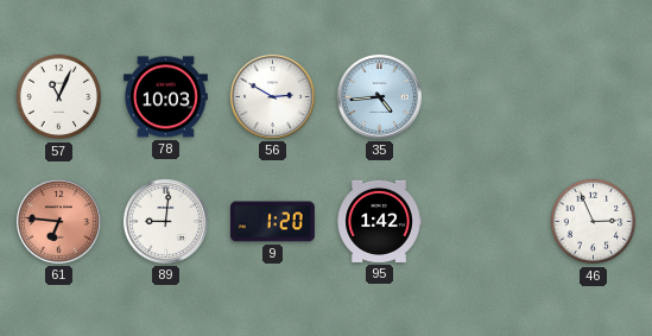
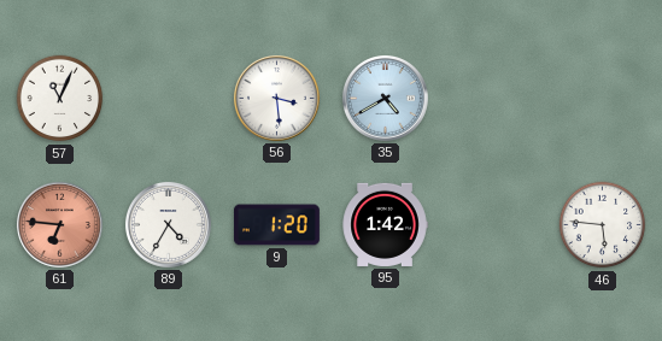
78: 10:03 -> none (165, 97)
56: 2:50 -> 3:29 (276, 98)
35: 4:44 -> 4:40 (385, 98)
89: 9:01 -> 4:35 (168, 224)
46: 2:56 -> 5:46 (603, 225)
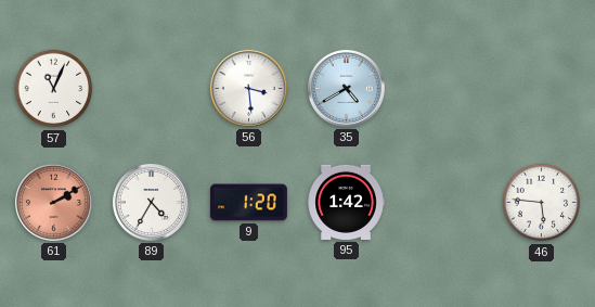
61: 6:46 -> 2:10 (53, 202)
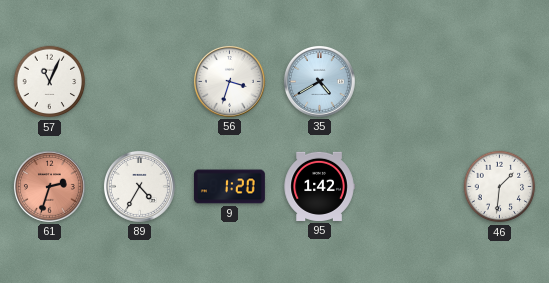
56: 3:29 -> 3:33 (229, 81)
61: 2:10 -> 2:33 (49, 186)
46: 5:46 -> 1:31 (500, 187)
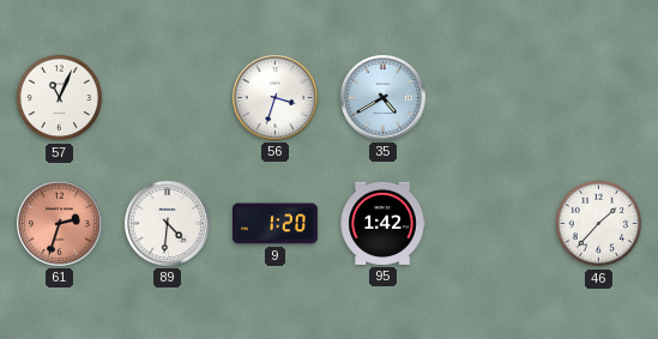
89: 4:35 -> 4:31 (167, 223)
46: 1:31 -> 1:37 (599, 224)
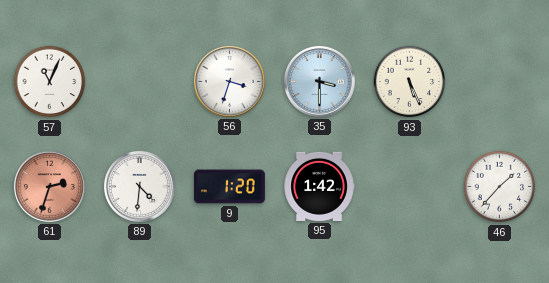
35: 4:40 -> 3:30 (319, 81)
93: none -> 5:26 (410, 82)
